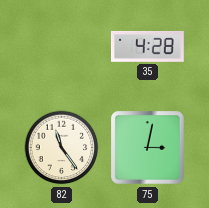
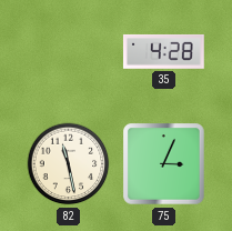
82: 11:24 -> 11:28 (69, 164)
75: 3:02 -> 3:04 (164, 164)
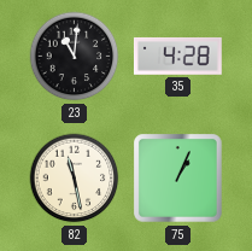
23: none -> 11:01 (75, 57)
75: 3:04 -> 1:04 (178, 179)
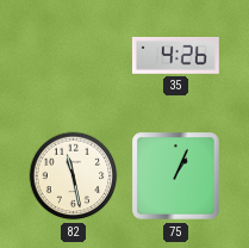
23: 11:01 -> none (75, 57)
35: 4:28 -> 4:26 (175, 55)
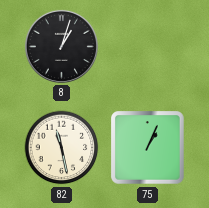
8: none -> 1:03 (61, 46)
35: 4:26 -> none (175, 55)
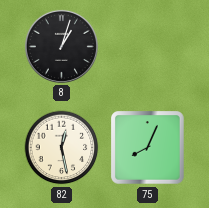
82: 11:28 -> 12:28 (62, 148)
75: 1:04 -> 8:04 (148, 148)
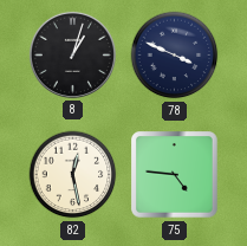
78: none -> 3:49 (175, 56)
75: 8:04 -> 4:46 (175, 175)
